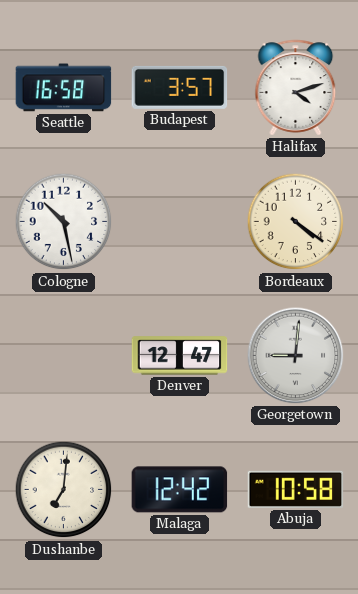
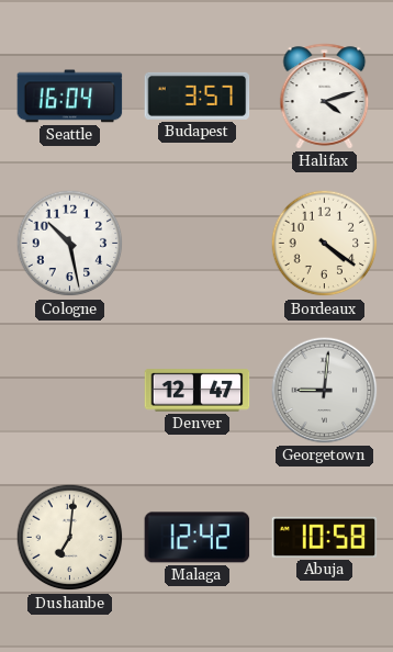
Seattle: 16:58 -> 16:04 (70, 97)
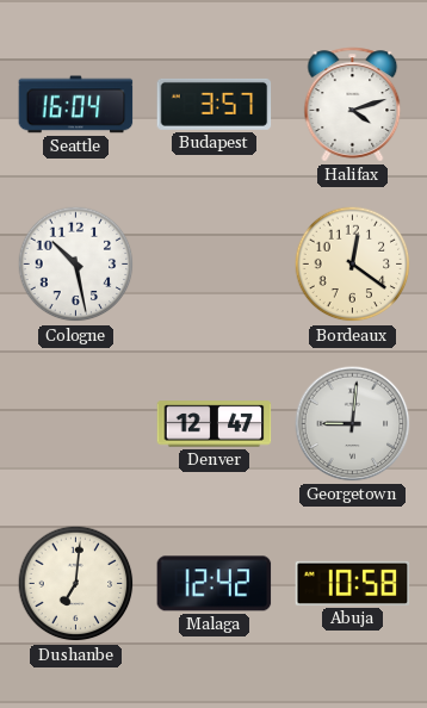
Bordeaux: 4:21 -> 12:21 (353, 265)
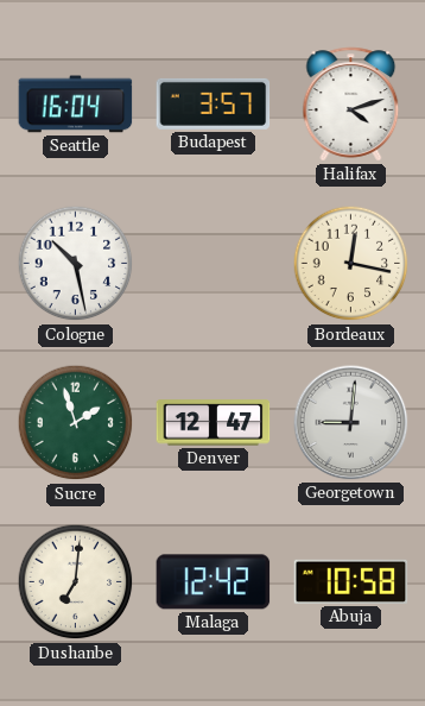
Bordeaux: 12:21 -> 12:17 (351, 264)
Sucre: none -> 1:57 (76, 423)
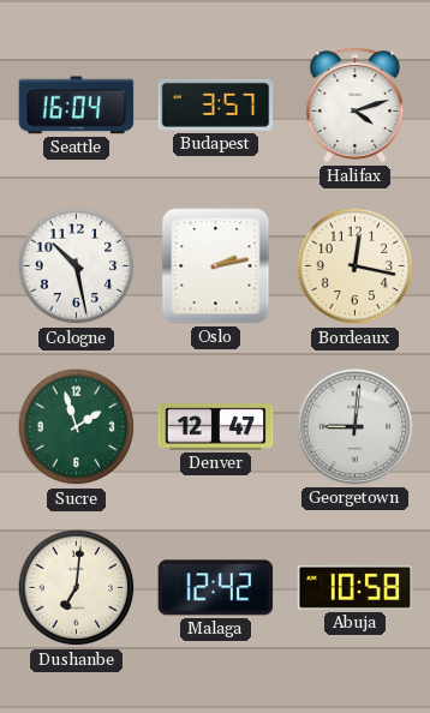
Oslo: none -> 2:13 (216, 266)
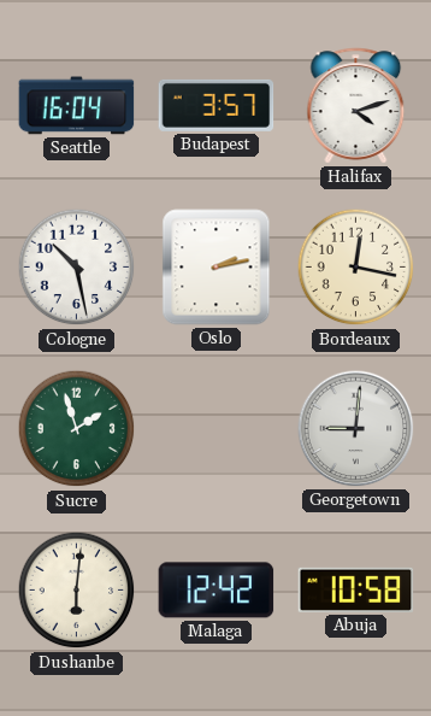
Denver: 12:47 -> none (216, 427)
Dushanbe: 7:01 -> 6:01 (77, 591)
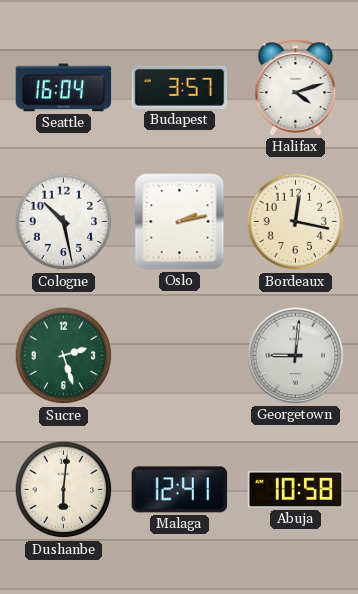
Sucre: 1:57 -> 2:27 (64, 356)
Malaga: 12:42 -> 12:41 (180, 490)
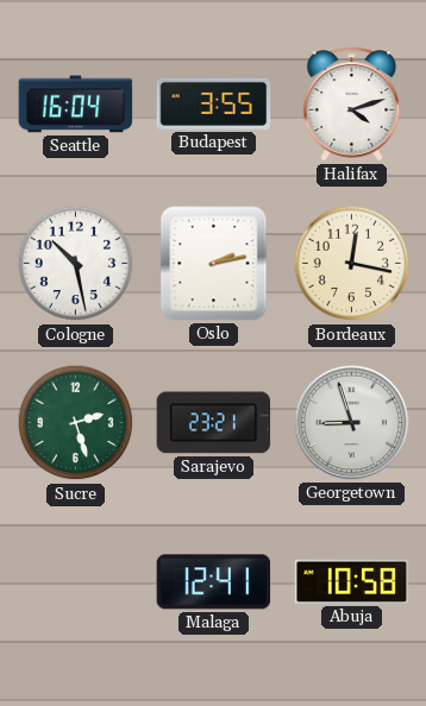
Budapest: 3:57 -> 3:55 (214, 103)
Sarajevo: none -> 23:21 (214, 423)
Georgetown: 9:01 -> 8:57 (352, 423)
Dushanbe: 6:01 -> none (64, 490)
